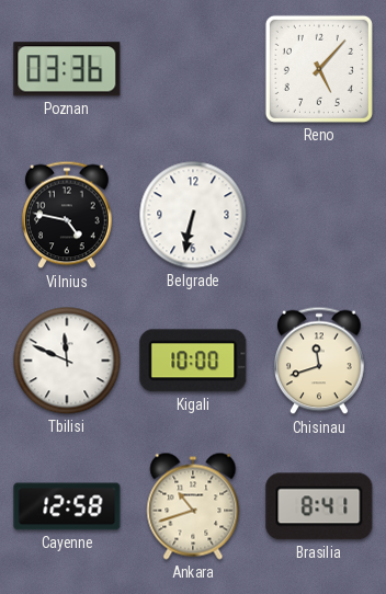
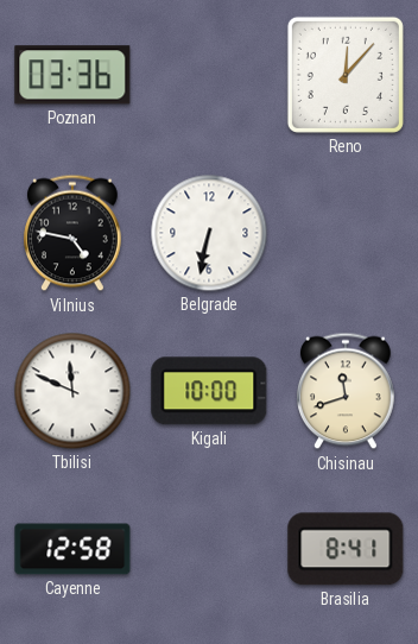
Reno: 5:07 -> 12:07 (346, 75)
Ankara: 10:42 -> none (193, 506)
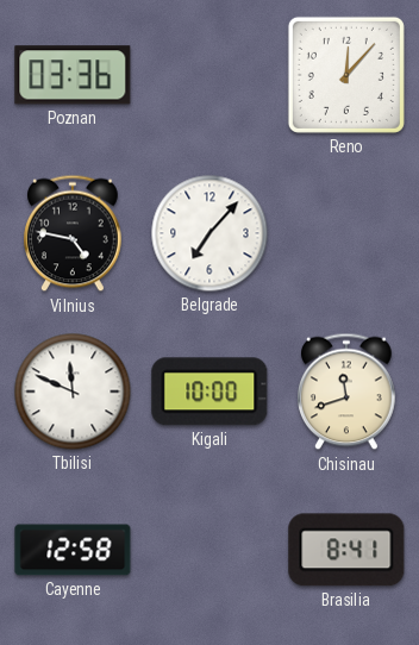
Belgrade: 6:32 -> 7:07 (209, 233)
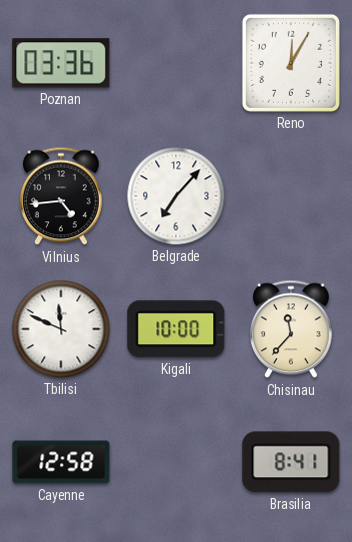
Reno: 12:07 -> 12:05 (291, 63)
Vilnius: 4:47 -> 4:44 (62, 196)
Chisinau: 11:42 -> 11:37 (292, 329)
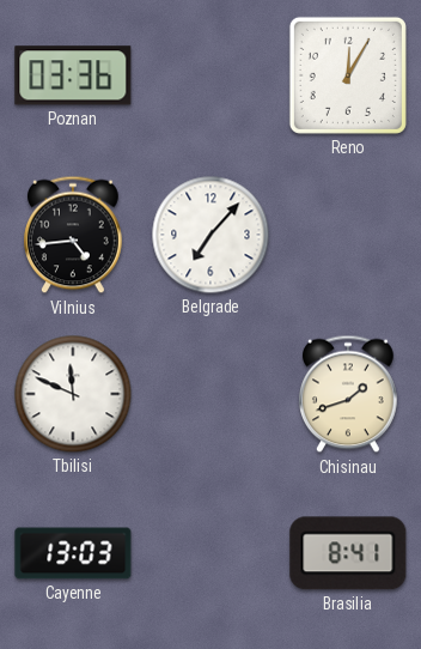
Kigali: 10:00 -> none (176, 329)
Chisinau: 11:37 -> 1:42 (349, 394)
Cayenne: 12:58 -> 13:03 (73, 553)
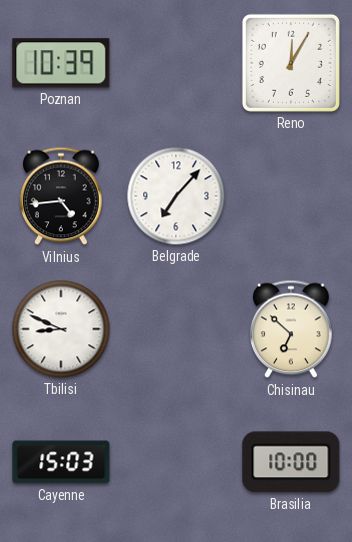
Poznan: 03:36 -> 10:39 (61, 63)
Tbilisi: 11:49 -> 8:49 (61, 329)
Chisinau: 1:42 -> 6:52 (292, 329)
Cayenne: 13:03 -> 15:03 (61, 462)
Brasilia: 8:41 -> 10:00 (291, 462)
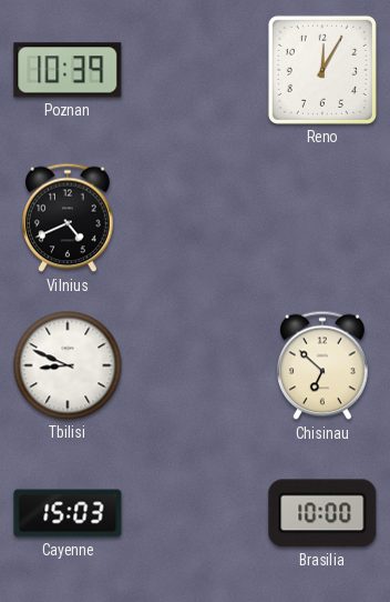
Vilnius: 4:44 -> 4:41 (69, 218)
Belgrade: 7:07 -> none (176, 196)
